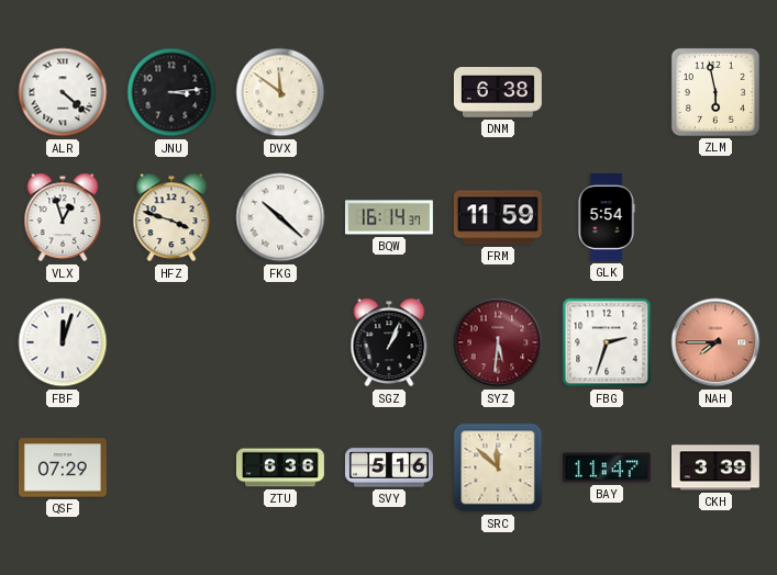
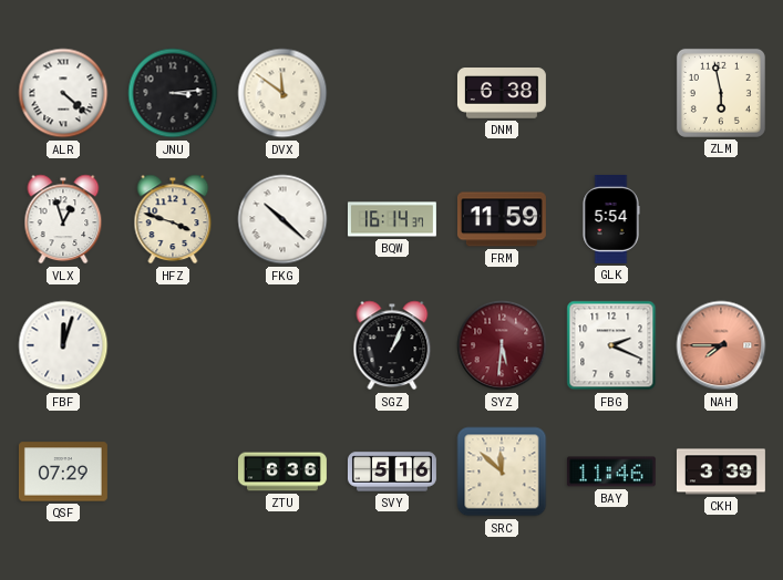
FBG: 2:33 -> 2:19 (611, 345)
BAY: 11:47 -> 11:46 (611, 472)
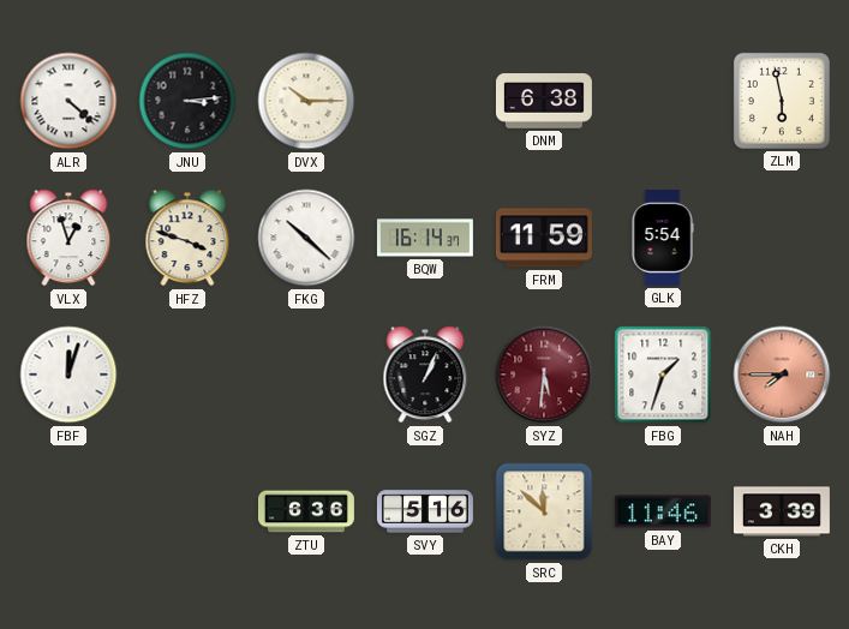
DVX: 11:51 -> 10:15 (306, 101)
FBG: 2:19 -> 1:33 (663, 375)
QSF: 07:29 -> none (63, 472)
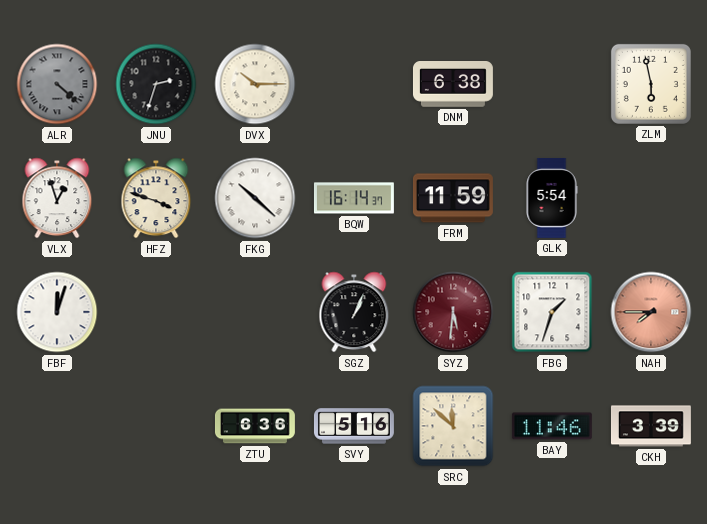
ALR dial: white -> grey (57, 84)
JNU: 3:14 -> 2:33 (156, 84)
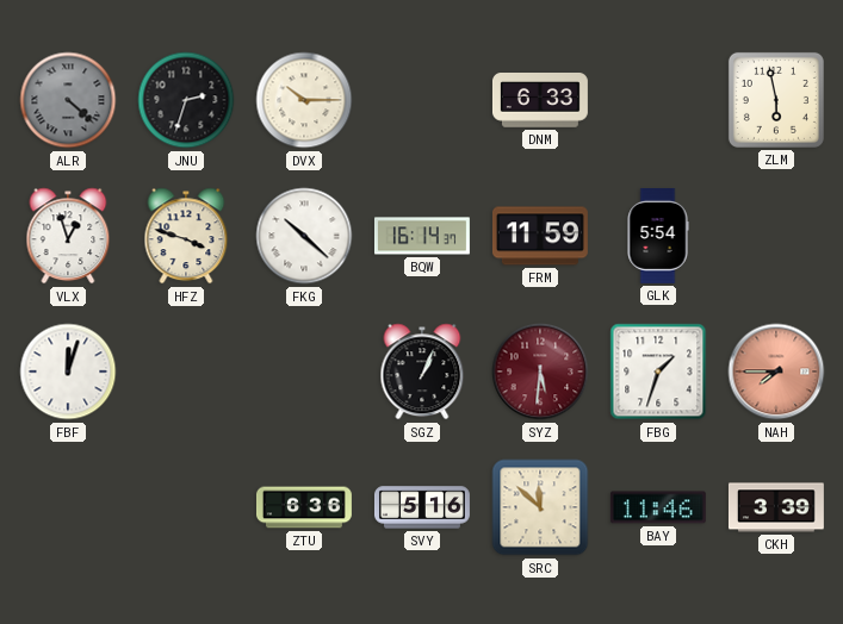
DNM: 6:38 -> 6:33 (540, 101)
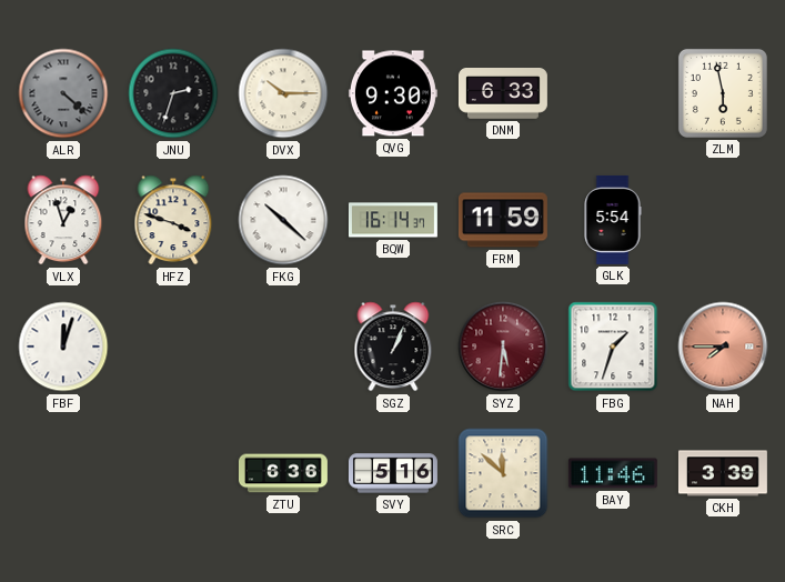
QVG: none -> 9:30 (393, 93)
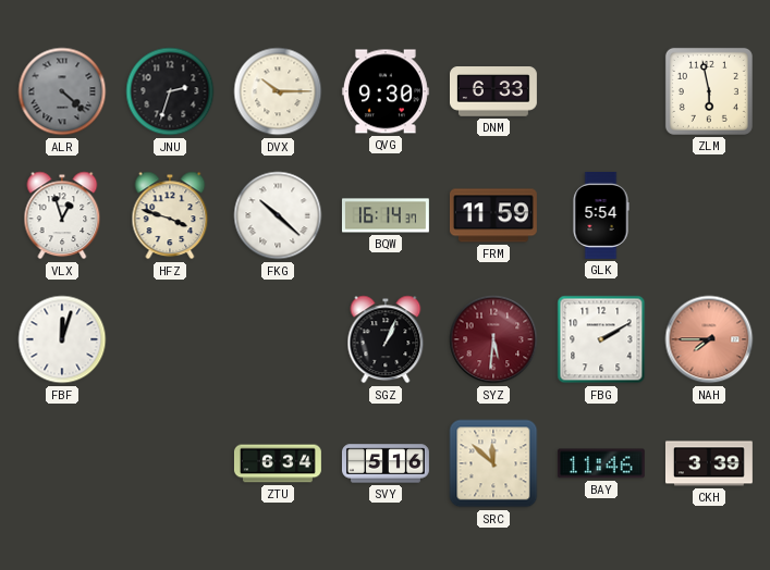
FBG: 1:33 -> 2:10 (601, 339)
ZTU: 6:36 -> 6:34 (278, 463)
